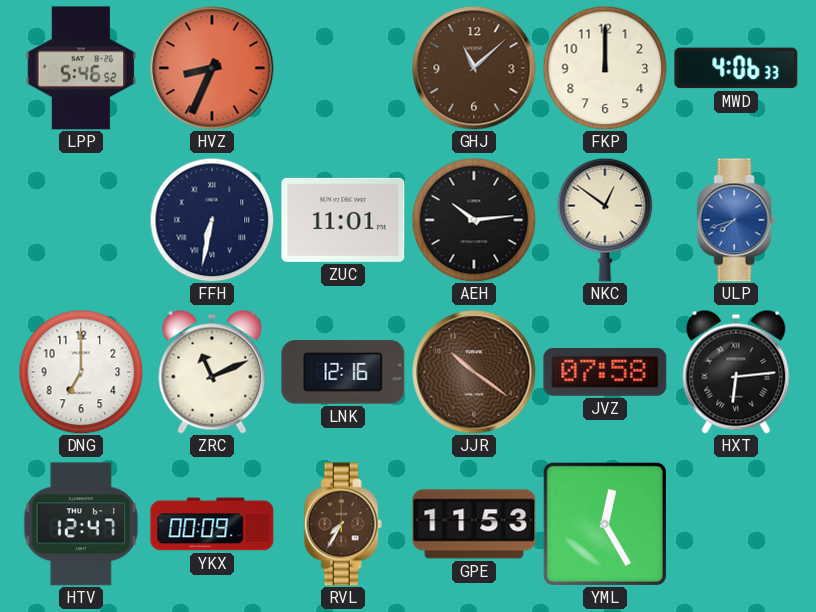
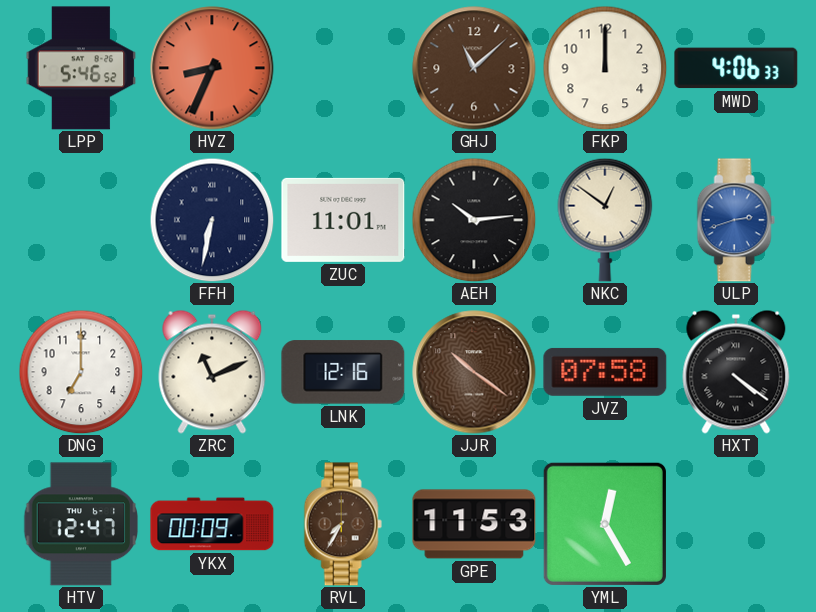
ULP: 7:42 -> 2:42 (736, 220)
HXT: 6:14 -> 4:21 (736, 372)
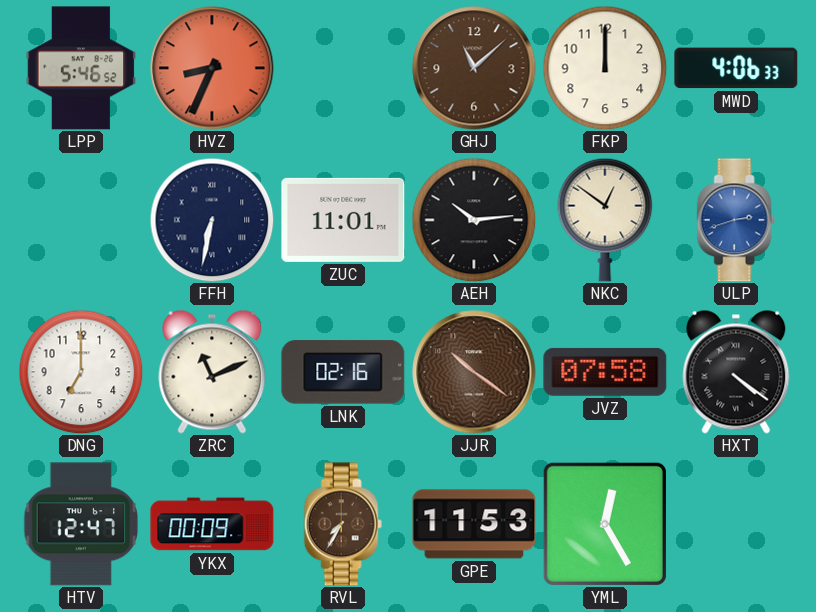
LNK: 12:16 -> 02:16 (343, 372)
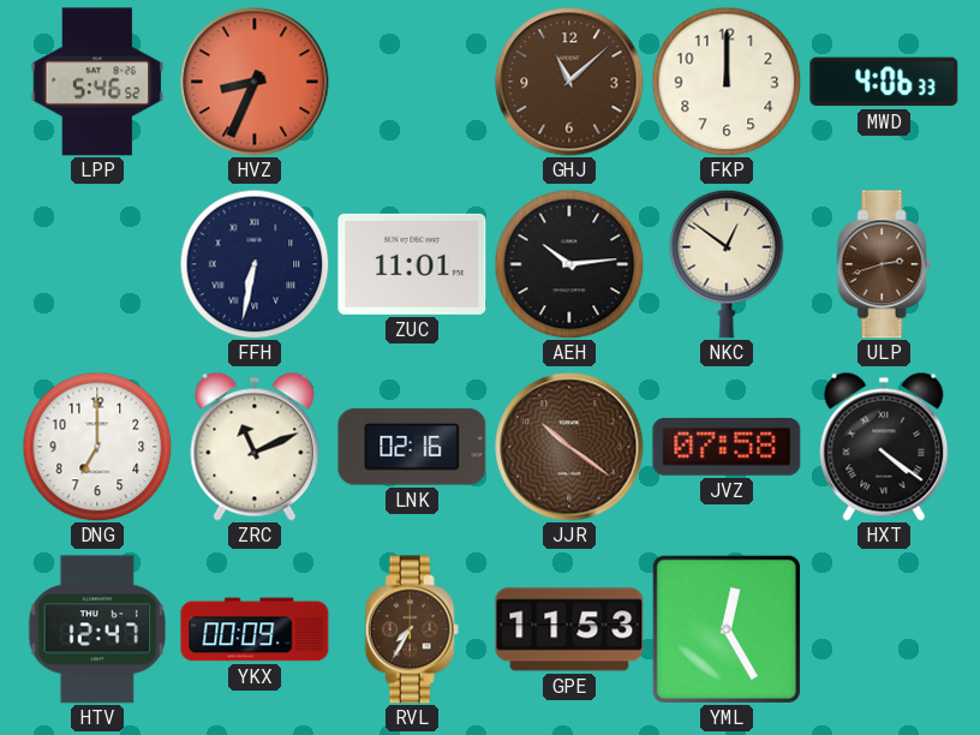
ULP dial: blue -> brown (884, 264)
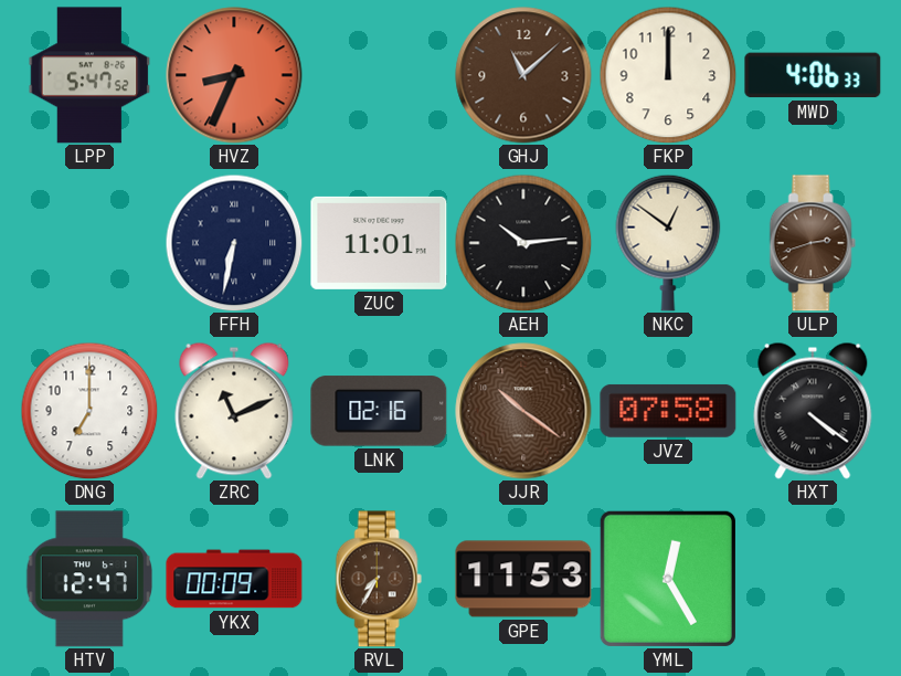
LPP: 5:46 -> 5:47 (89, 75)
